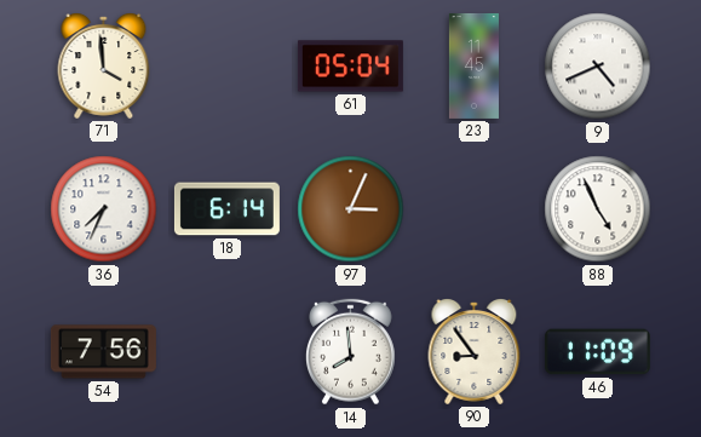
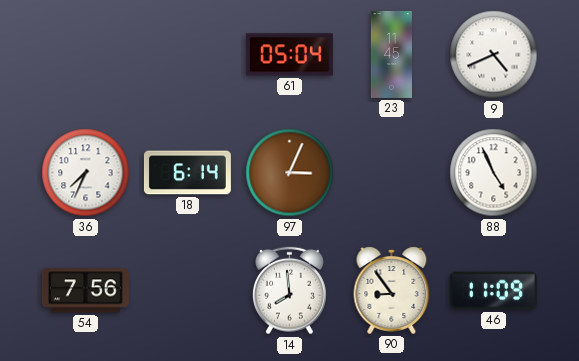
71: 3:59 -> none (104, 67)
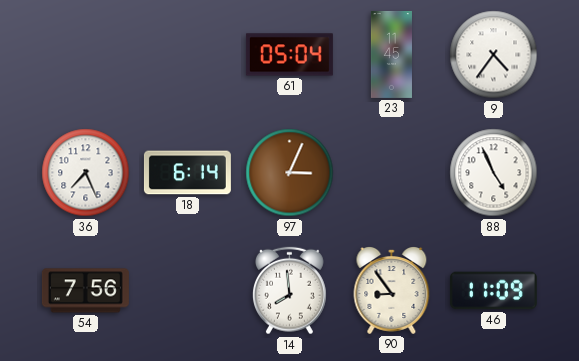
9: 4:41 -> 4:36 (494, 55)
36: 7:34 -> 7:26 (86, 173)
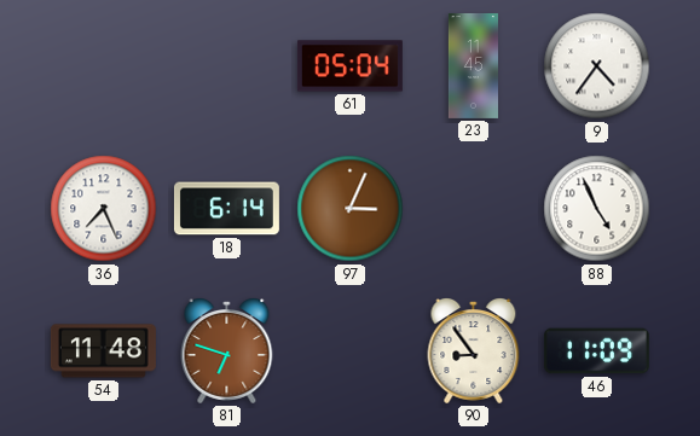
54: 7:56 -> 11:48 (103, 351)
81: none -> 6:48 (227, 351)
14: 7:59 -> none (290, 291)
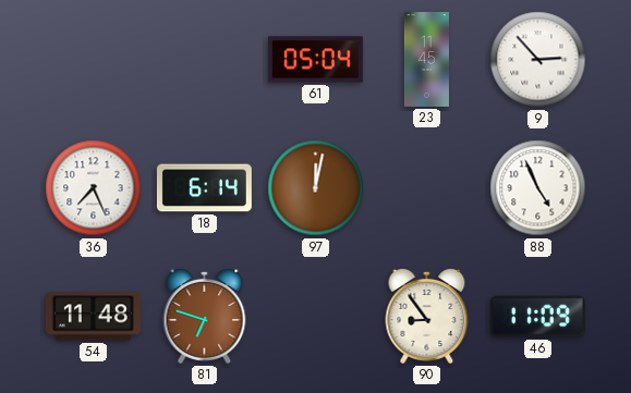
9: 4:36 -> 2:53 (538, 60)
97: 3:04 -> 12:02 (316, 188)
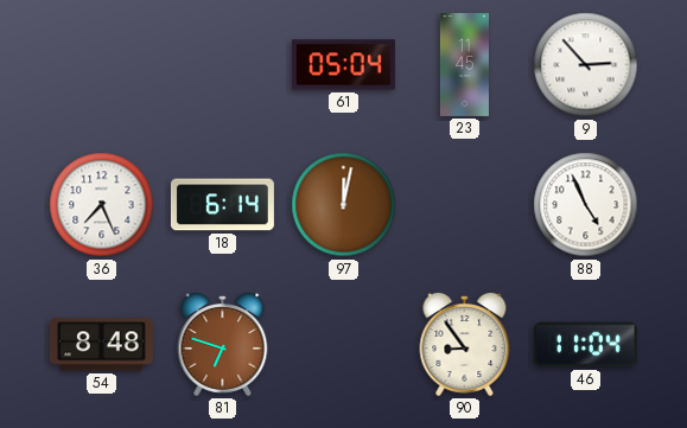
54: 11:48 -> 8:48 (101, 345)
46: 11:09 -> 11:04 (585, 345)
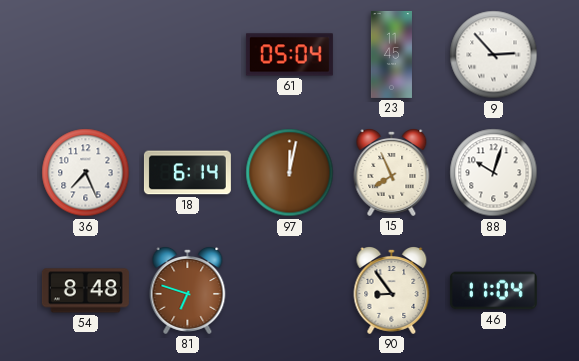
15: none -> 7:56 (392, 173)
88: 4:56 -> 10:03 (494, 173)
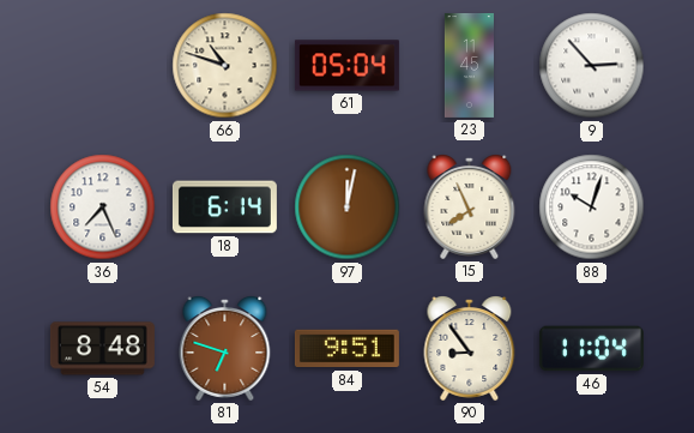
66: none -> 10:48 (225, 66)
84: none -> 9:51 (346, 349)
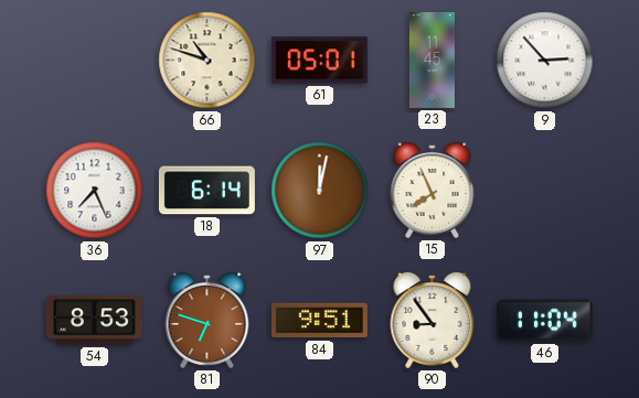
61: 05:04 -> 05:01 (319, 61)
88: 10:03 -> none (592, 208)
54: 8:48 -> 8:53 (94, 321)
